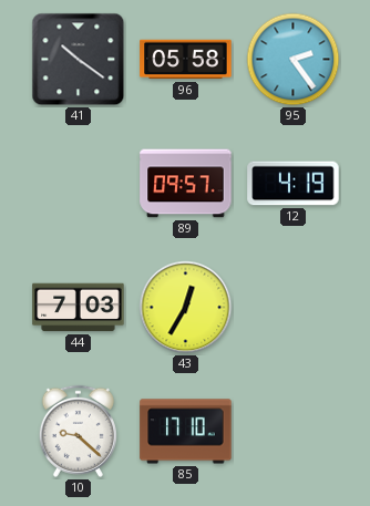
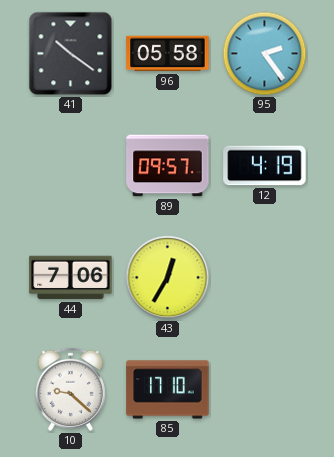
44: 7:03 -> 7:06 (71, 278)
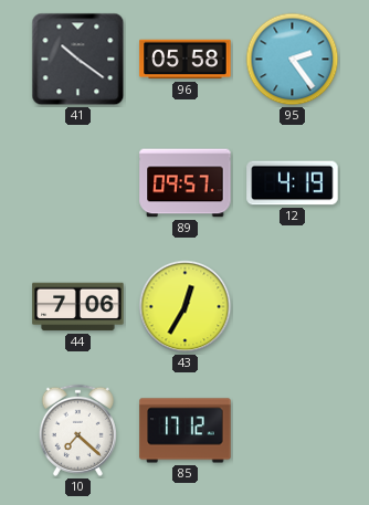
10: 9:22 -> 7:22 (77, 430)
85: 17:10 -> 17:12 (186, 431)
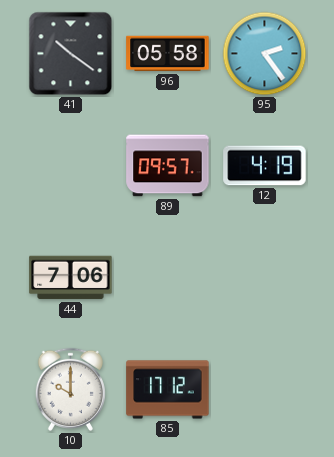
43: 12:35 -> none (186, 307)
10: 7:22 -> 10:00 (70, 389)
